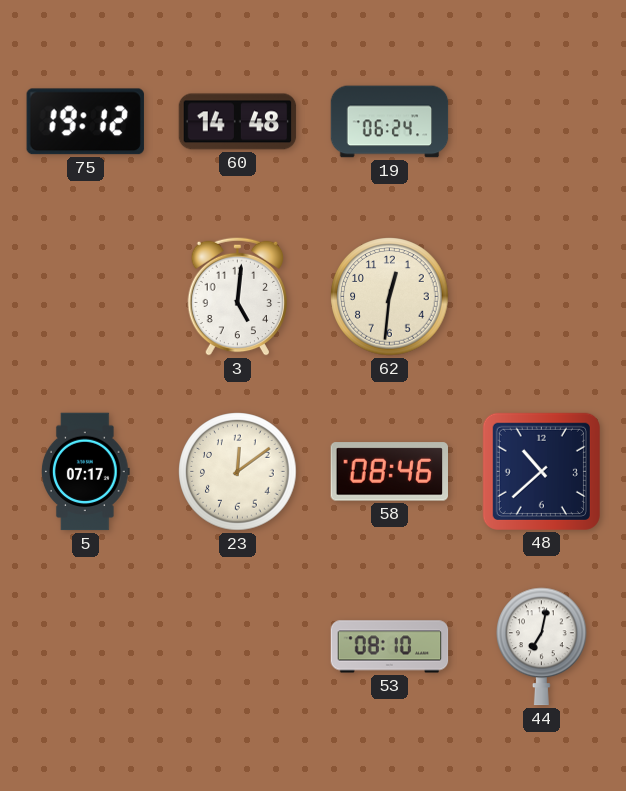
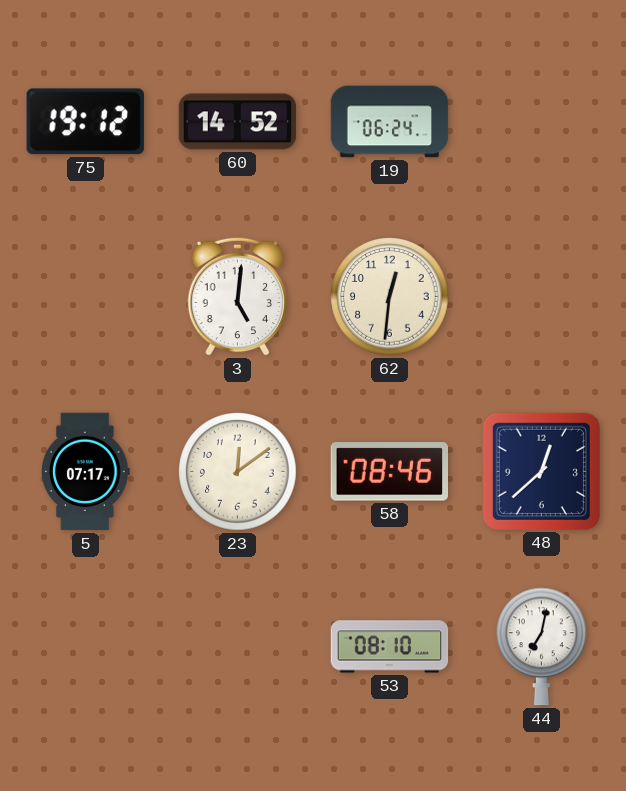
60: 14:48 -> 14:52 (238, 122)
48: 10:38 -> 12:38 (541, 471)
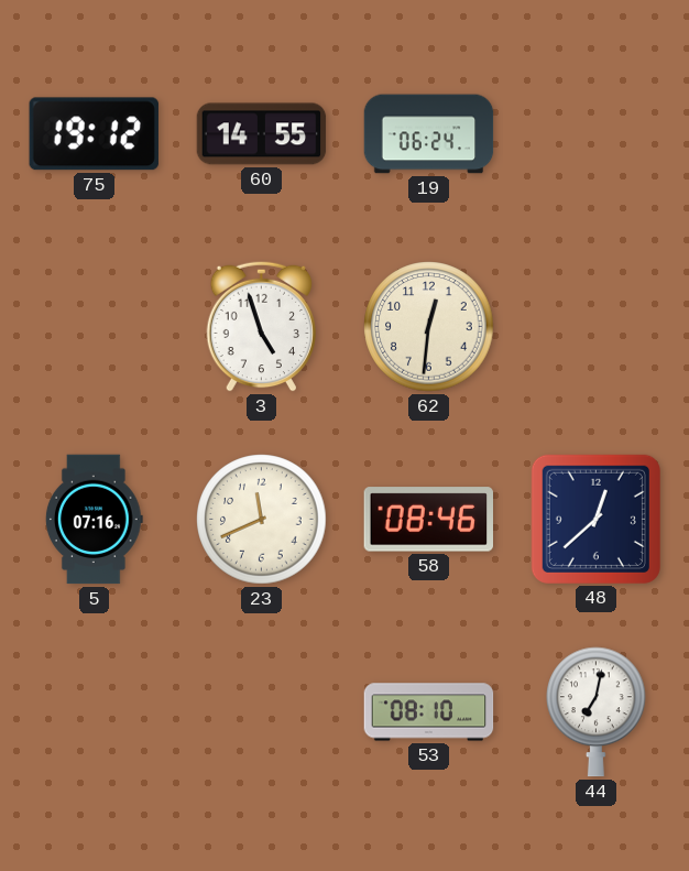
60: 14:52 -> 14:55 (262, 134)
3: 5:01 -> 4:57 (261, 326)
5: 07:17 -> 07:16 (95, 520)
23: 12:09 -> 11:41 (262, 520)
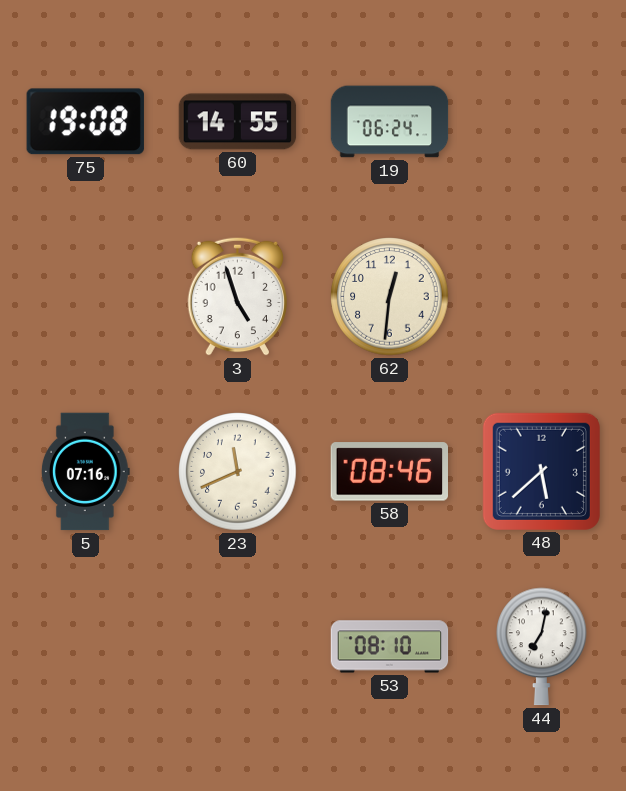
75: 19:12 -> 19:08 (85, 122)
48: 12:38 -> 5:38 (541, 471)
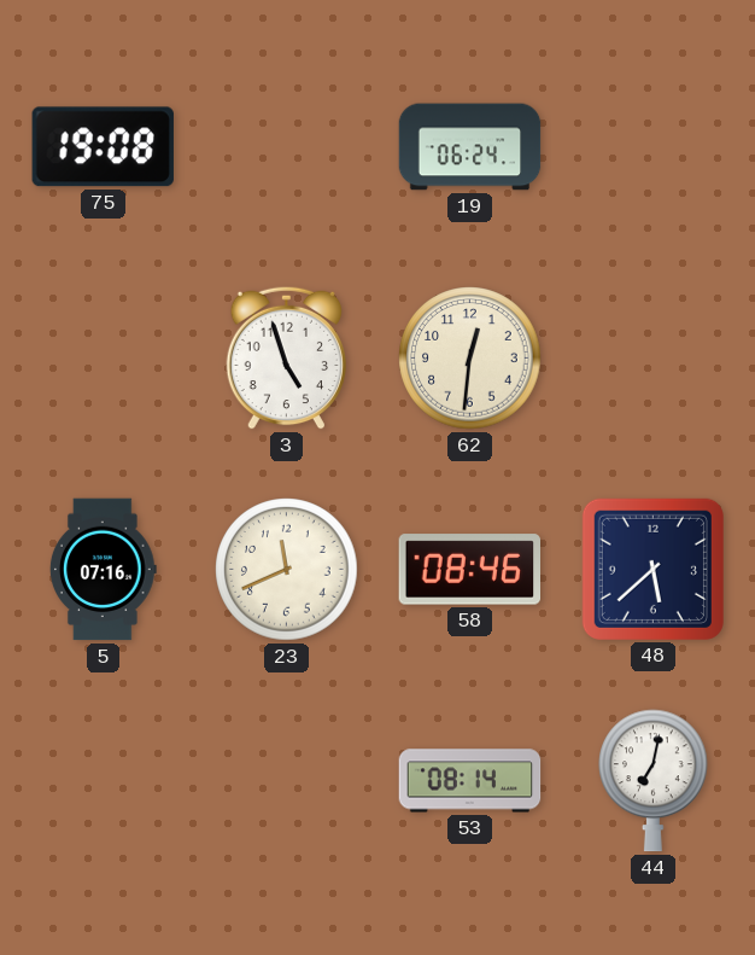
60: 14:55 -> none (238, 122)
53: 08:10 -> 08:14 (470, 781)
